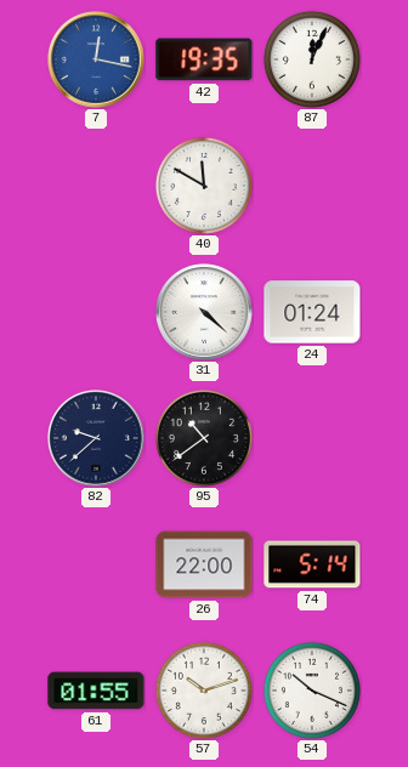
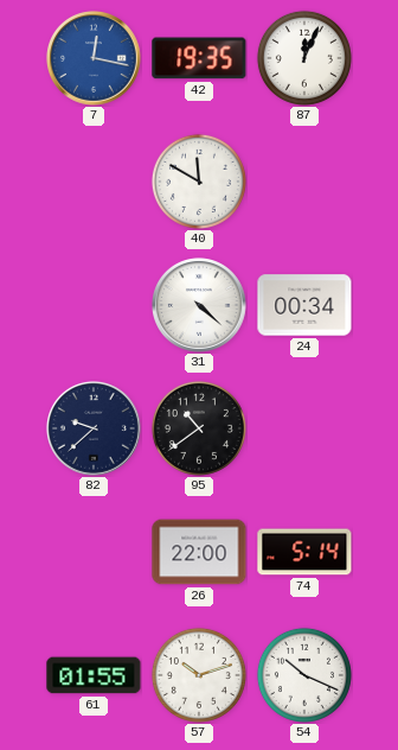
24: 01:24 -> 00:34 (304, 305)
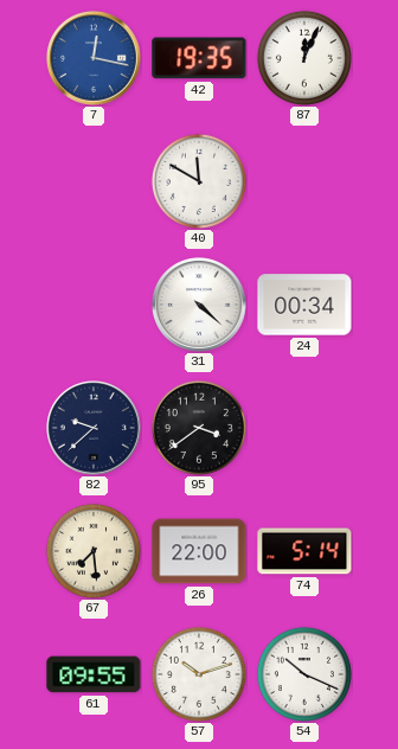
95: 10:39 -> 3:39 (199, 428)
67: none -> 7:29 (94, 551)
61: 01:55 -> 09:55 (94, 674)
